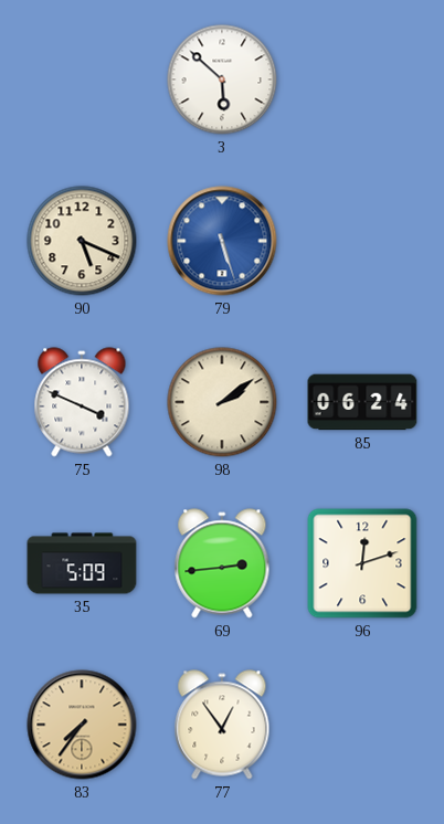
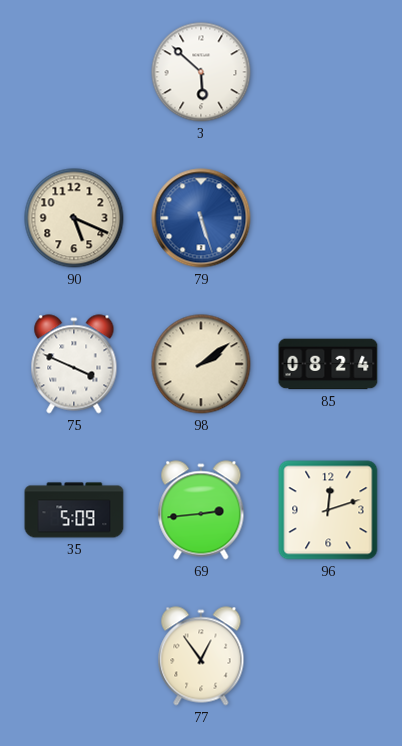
85: 06:24 -> 08:24 (328, 364)
83: 7:36 -> none (82, 725)
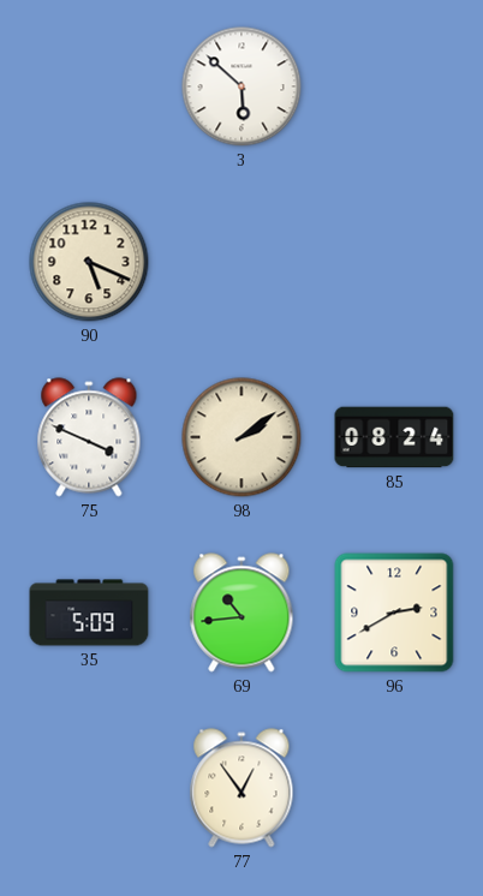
79: 5:27 -> none (201, 218)
69: 2:44 -> 10:44 (241, 613)
96: 12:12 -> 2:40 (394, 613)
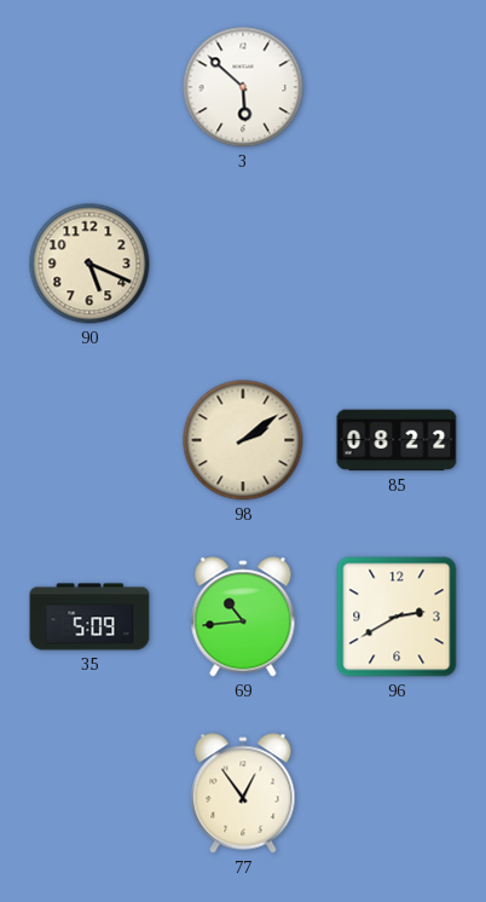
75: 3:49 -> none (89, 437)
85: 08:24 -> 08:22 (397, 440)
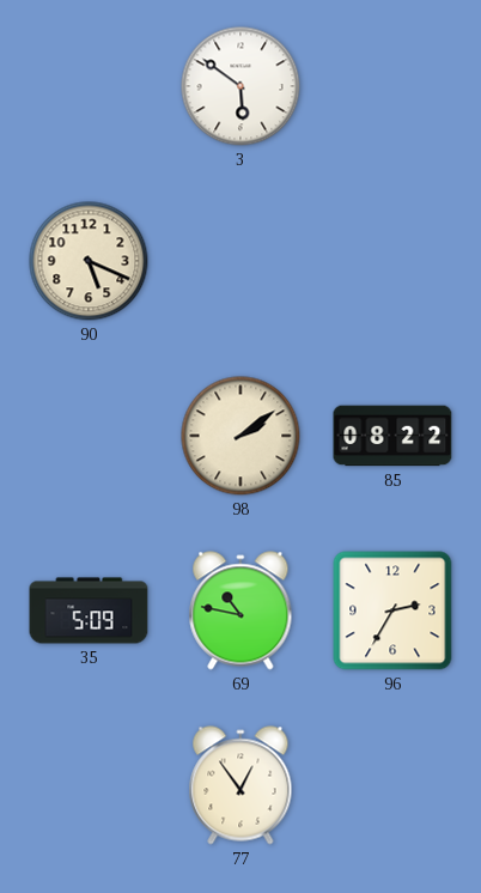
3: 5:52 -> 5:51 (240, 86)
69: 10:44 -> 10:47 (240, 610)
96: 2:40 -> 2:35 (392, 610)
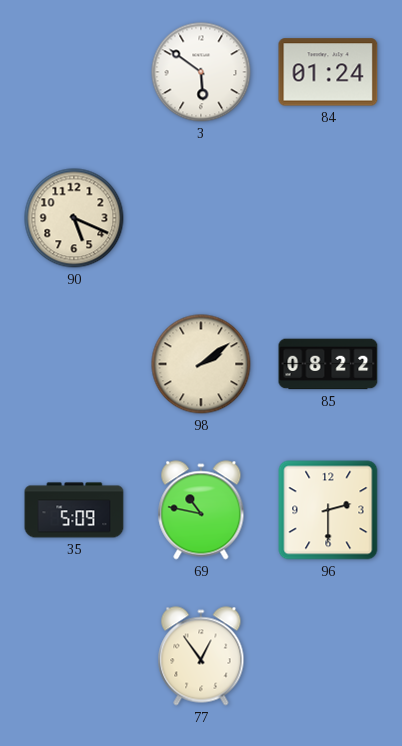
84: none -> 01:24 (328, 72)
96: 2:35 -> 2:30 (328, 510)
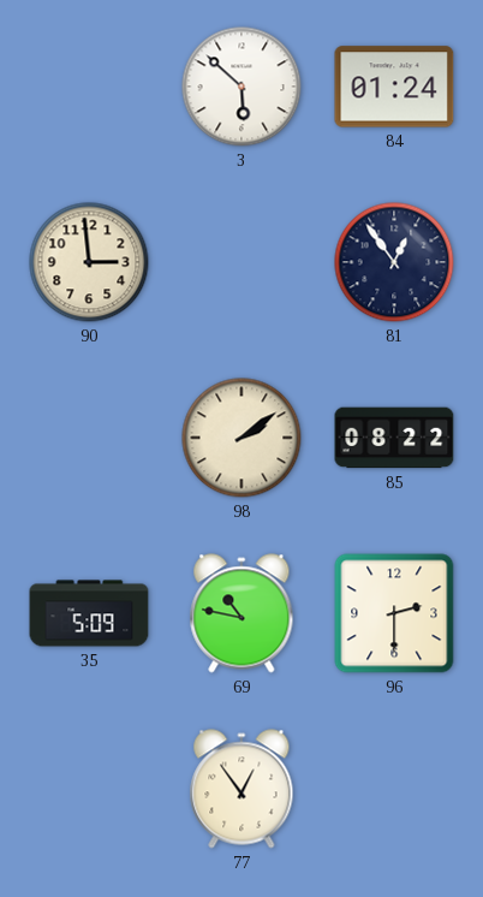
3: 5:51 -> 5:52 (241, 87)
90: 5:19 -> 2:59 (89, 262)
81: none -> 12:54 (394, 262)
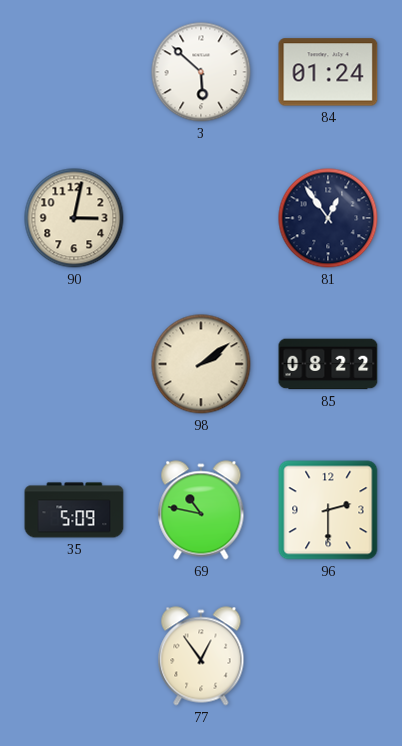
90: 2:59 -> 3:02 (74, 218)
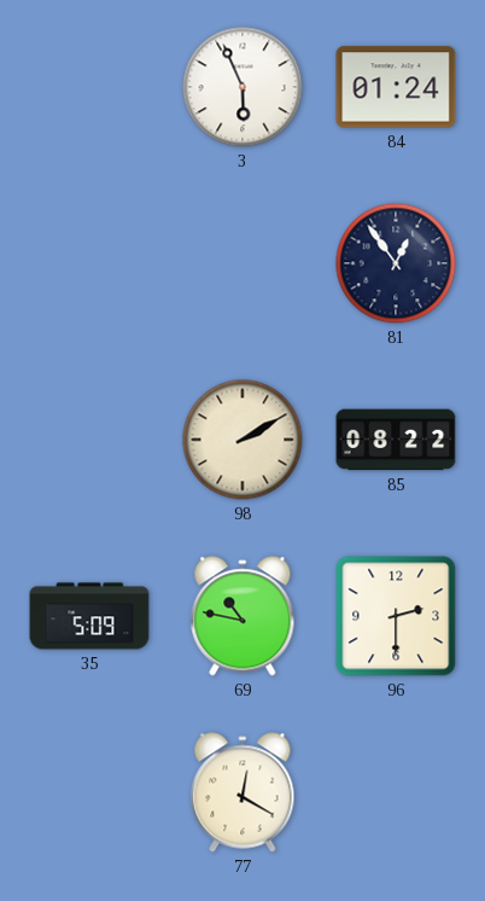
3: 5:52 -> 5:56 (242, 87)
90: 3:02 -> none (74, 218)
98: 2:09 -> 2:10 (242, 440)
77: 12:54 -> 12:20 (242, 792)
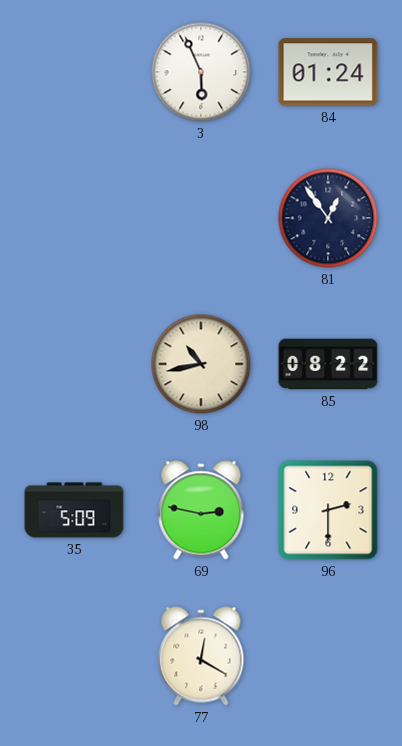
98: 2:10 -> 10:43 (201, 364)
69: 10:47 -> 2:47 (201, 510)
